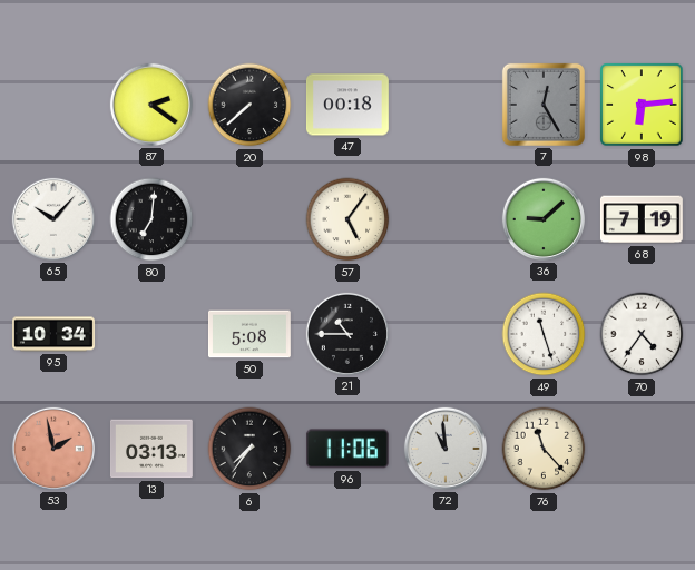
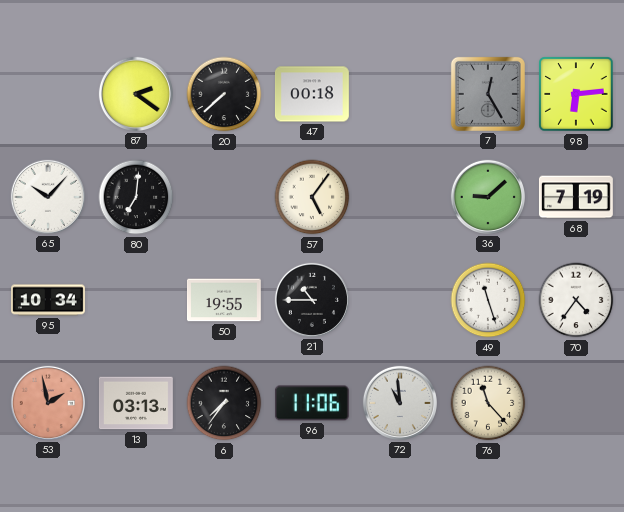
50: 5:08 -> 19:55 (225, 300)
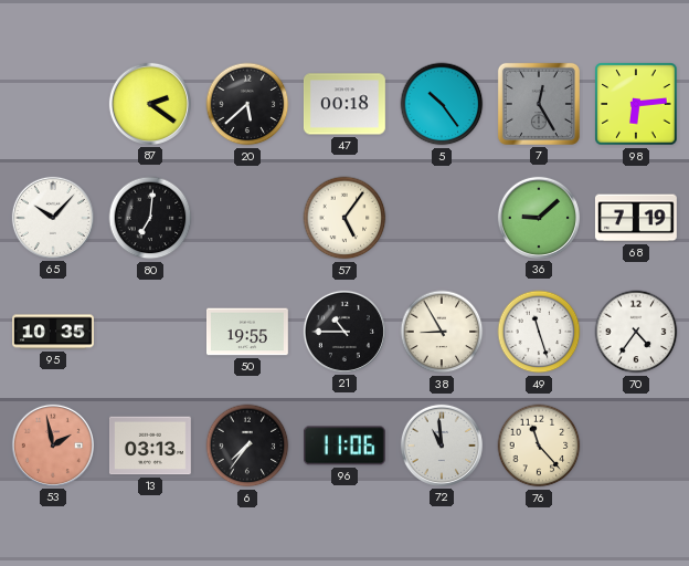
20: 7:38 -> 5:38 (247, 104)
5: none -> 10:24 (442, 104)
95: 10:34 -> 10:35 (54, 332)
38: none -> 8:55 (442, 332)
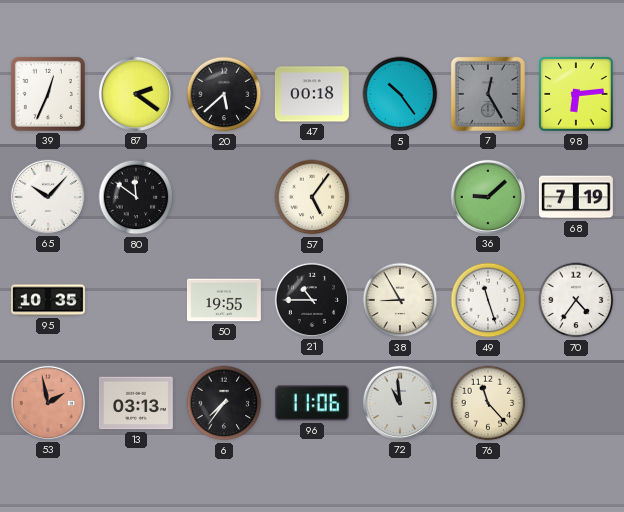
39: none -> 12:34 (48, 94)
80: 7:01 -> 11:51 (136, 197)
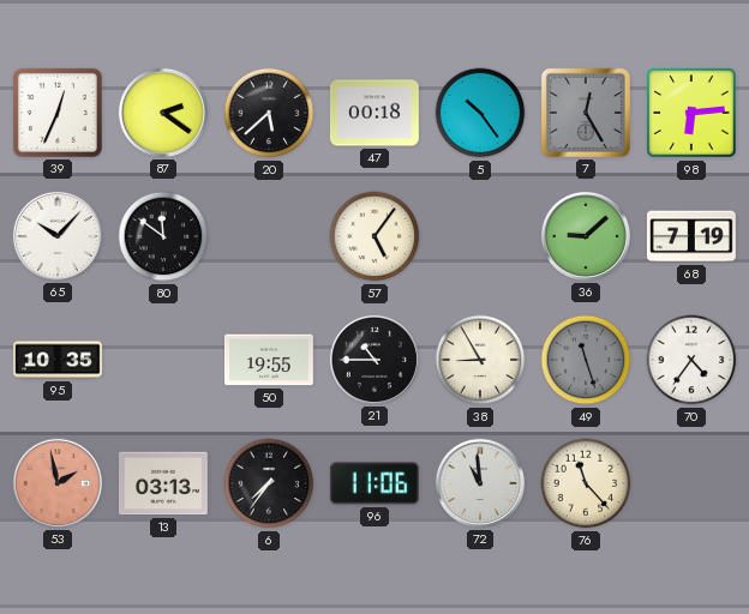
49 dial: white -> grey (586, 360)
